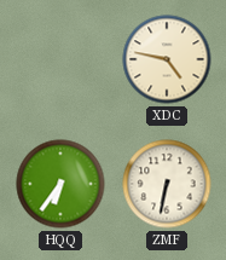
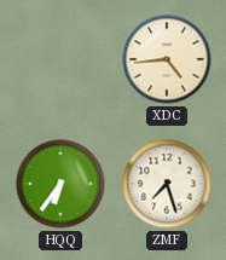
XDC: 4:47 -> 4:44 (167, 59)
ZMF: 6:32 -> 7:27 (167, 184)
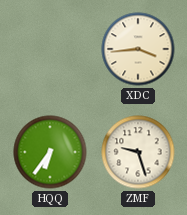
XDC: 4:44 -> 3:44 (138, 49)
ZMF: 7:27 -> 9:27 (138, 152)
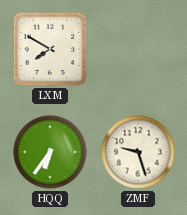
LXM: none -> 7:50 (50, 49)
XDC: 3:44 -> none (138, 49)
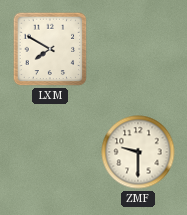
HQQ: 6:36 -> none (50, 152)
ZMF: 9:27 -> 9:30 (138, 152)
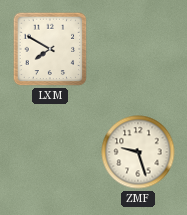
ZMF: 9:30 -> 9:27 (138, 152)
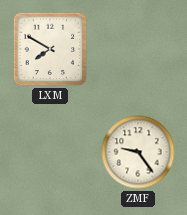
ZMF: 9:27 -> 9:24 (138, 152)
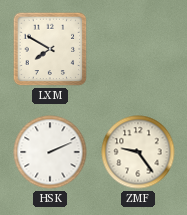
HSK: none -> 2:11 (50, 152)
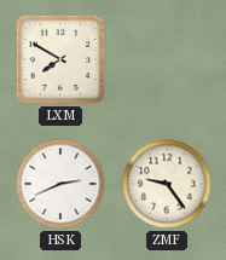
HSK: 2:11 -> 2:41 (60, 184)
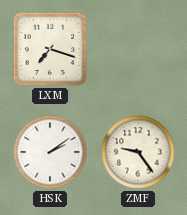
LXM: 7:50 -> 7:18 (50, 49)
HSK: 2:41 -> 2:09 (50, 152)
